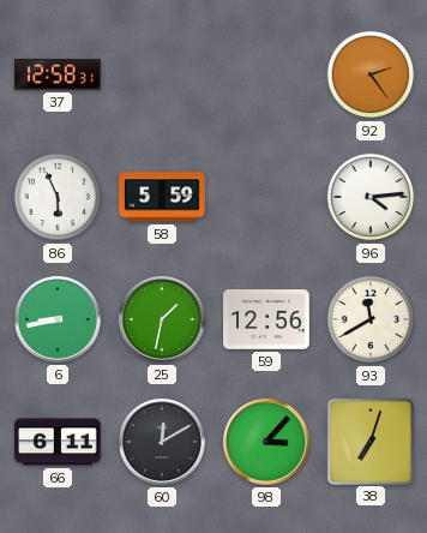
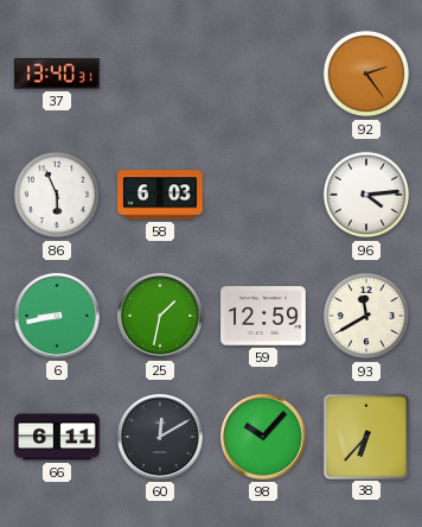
37: 12:58 -> 13:40 (58, 74)
58: 5:59 -> 6:03 (160, 195)
59: 12:56 -> 12:59 (263, 316)
98: 3:07 -> 10:07 (263, 437)
38: 7:03 -> 6:37 (365, 436)
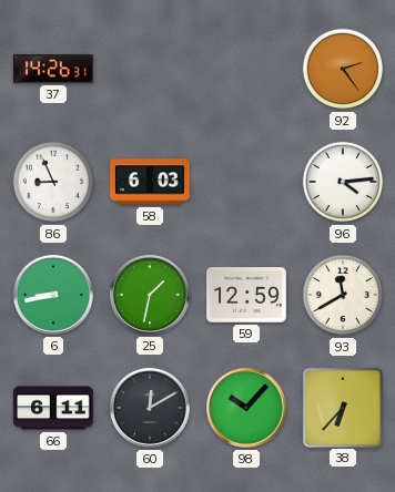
37: 13:40 -> 14:26 (54, 69)
86: 5:56 -> 8:56 (53, 182)
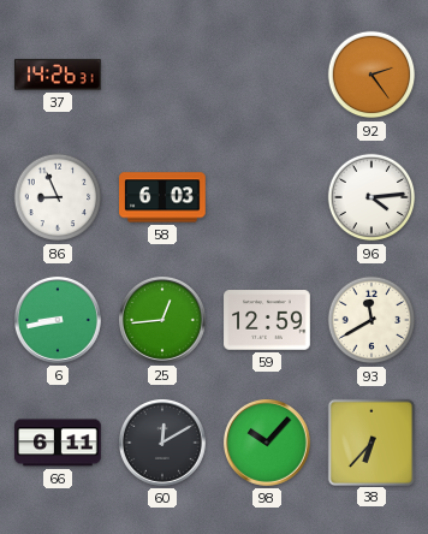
25: 1:32 -> 12:44 (162, 320)
